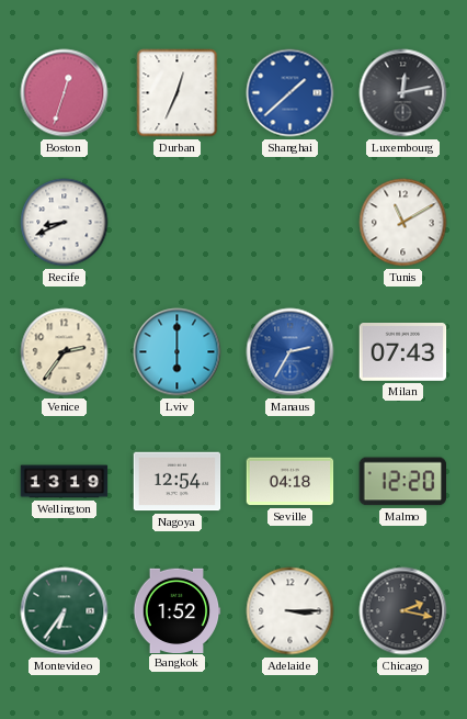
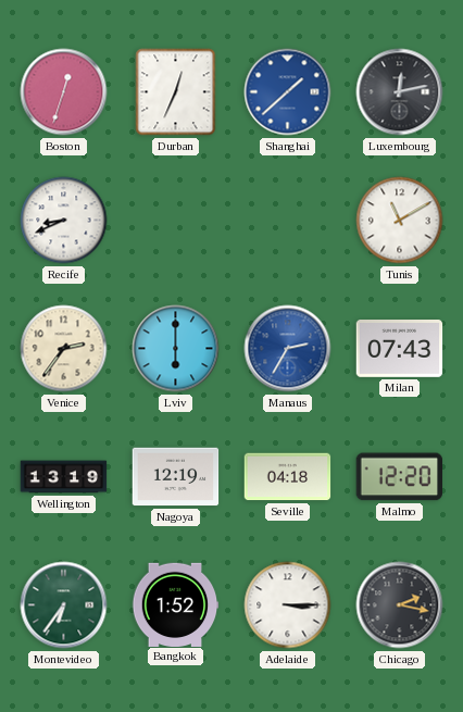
Nagoya: 12:54 -> 12:19 (176, 477)
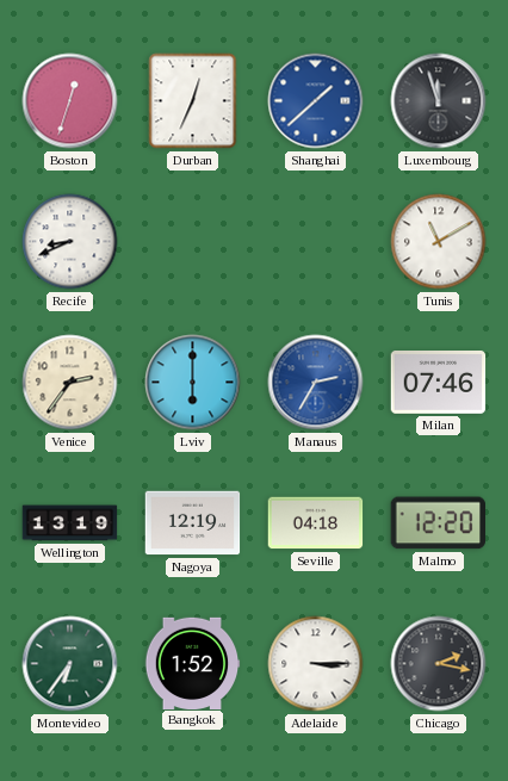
Luxembourg: 12:13 -> 11:57 (439, 101)
Milan: 07:43 -> 07:46 (439, 383)
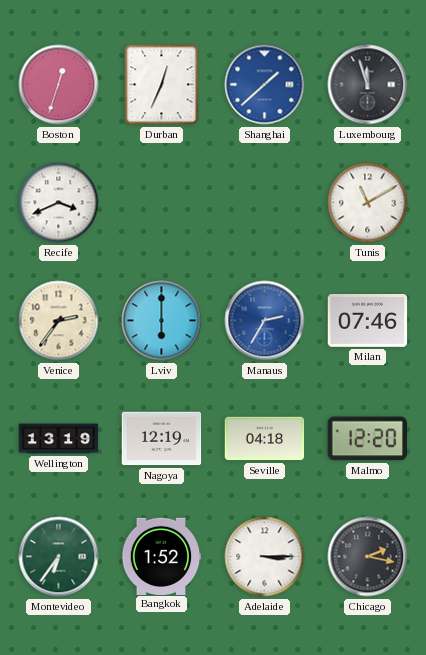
Recife: 8:41 -> 3:41 (59, 203)
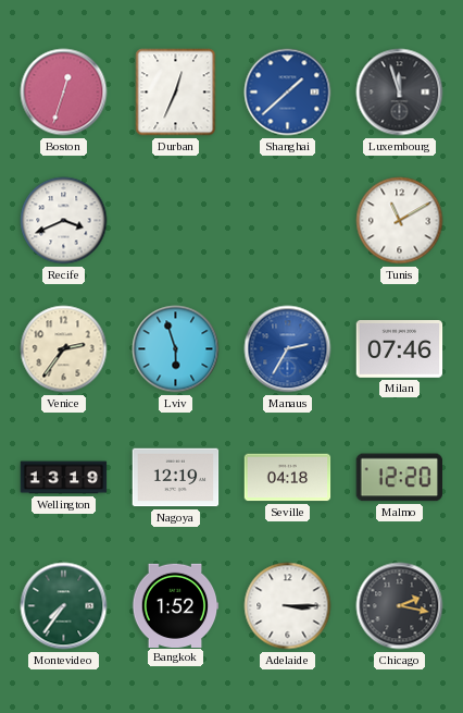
Lviv: 6:00 -> 5:57 (176, 349)
Montevideo: 6:36 -> 7:36 (64, 606)
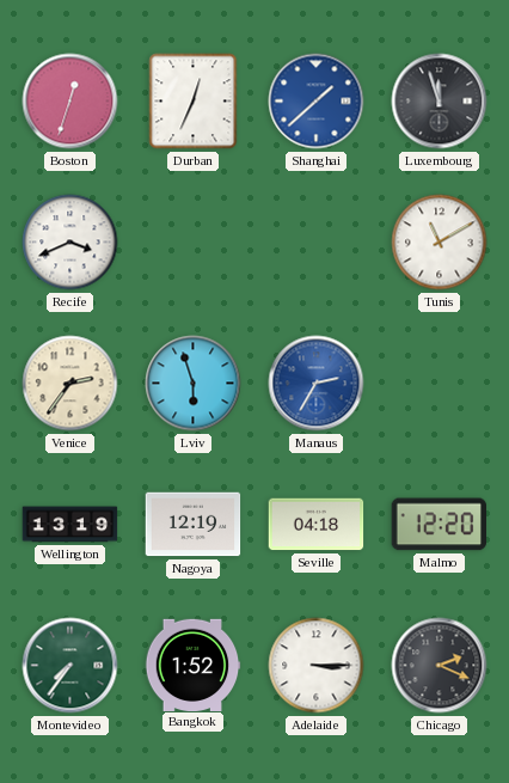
Milan: 07:46 -> none (400, 349)
Chicago: 2:17 -> 2:19 (440, 666)
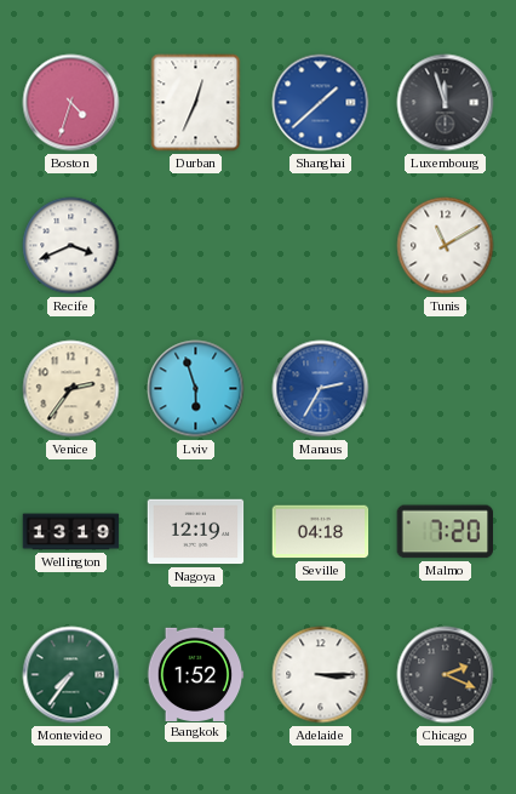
Boston: 12:33 -> 4:33 (71, 103)
Malmo: 12:20 -> 7:20 (445, 532)
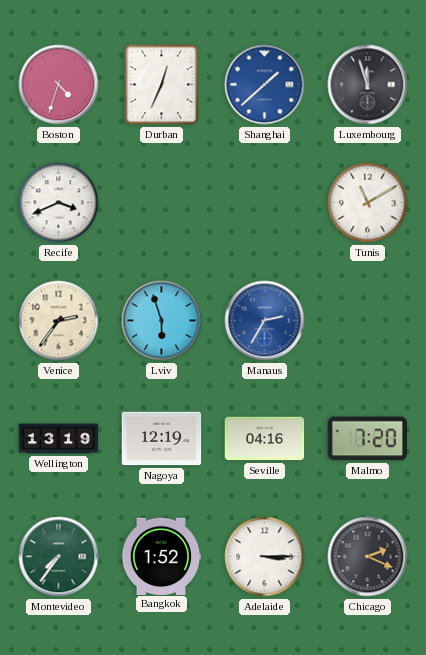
Seville: 04:18 -> 04:16 (265, 439)
